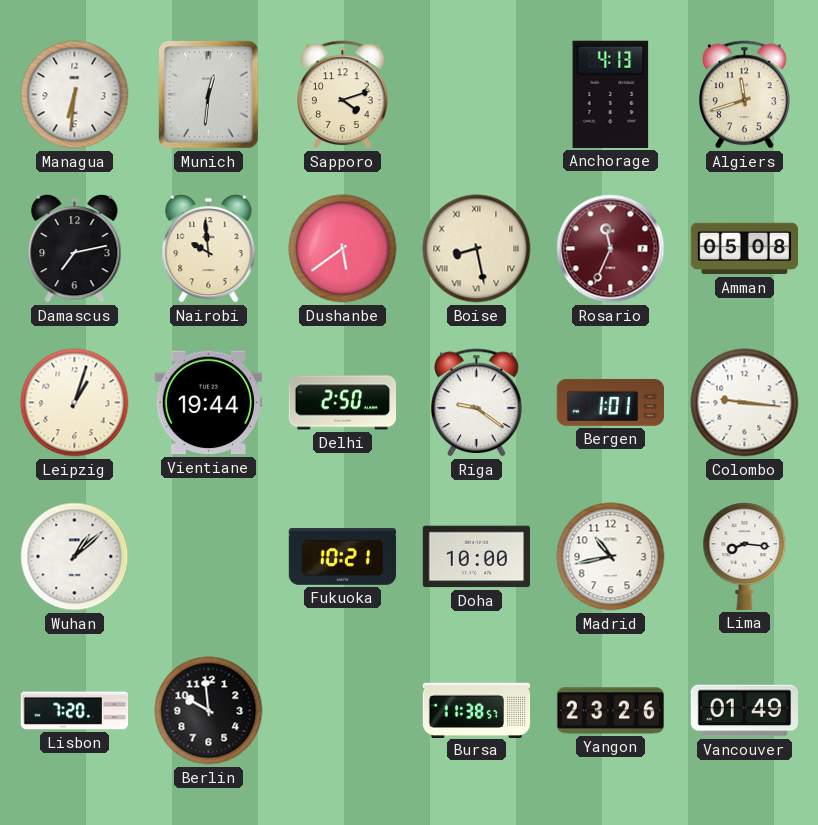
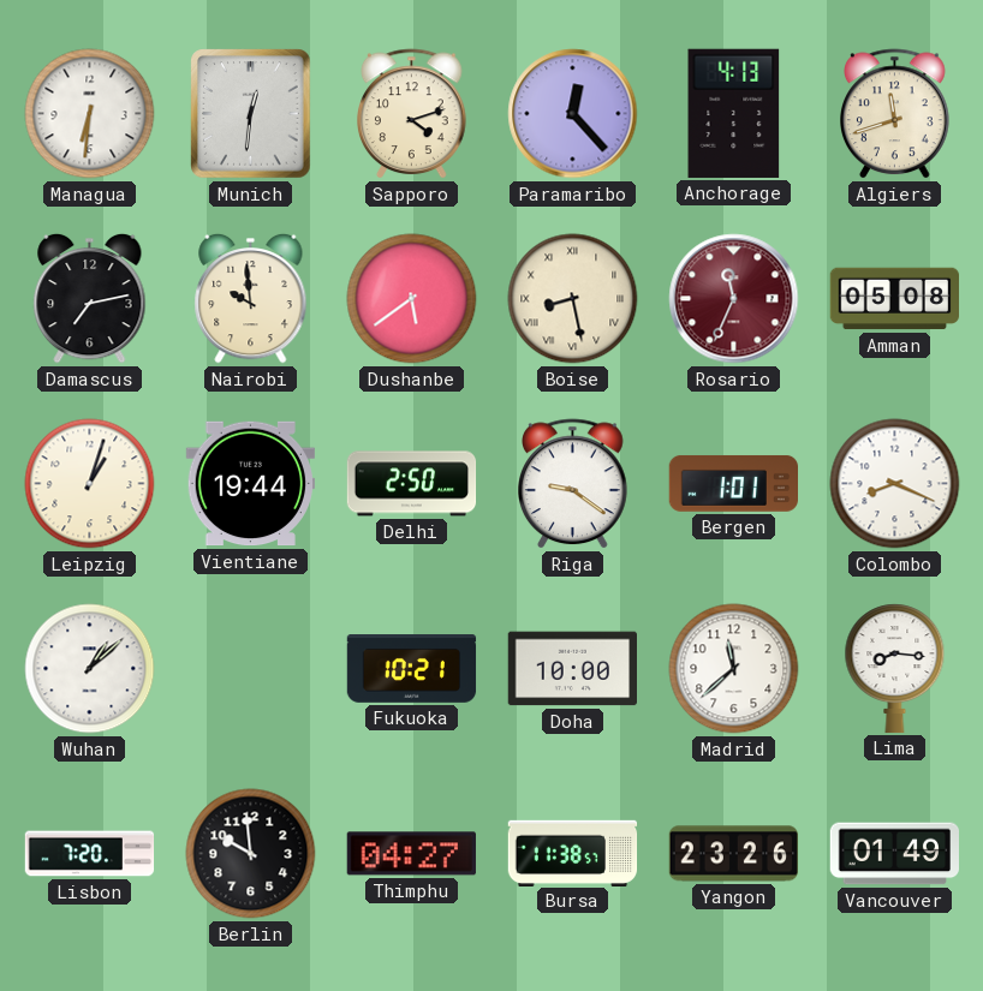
Paramaribo: none -> 12:23 (573, 114)
Colombo: 9:16 -> 8:19 (895, 484)
Madrid: 10:43 -> 11:38 (734, 669)
Thimphu: none -> 04:27 (411, 854)
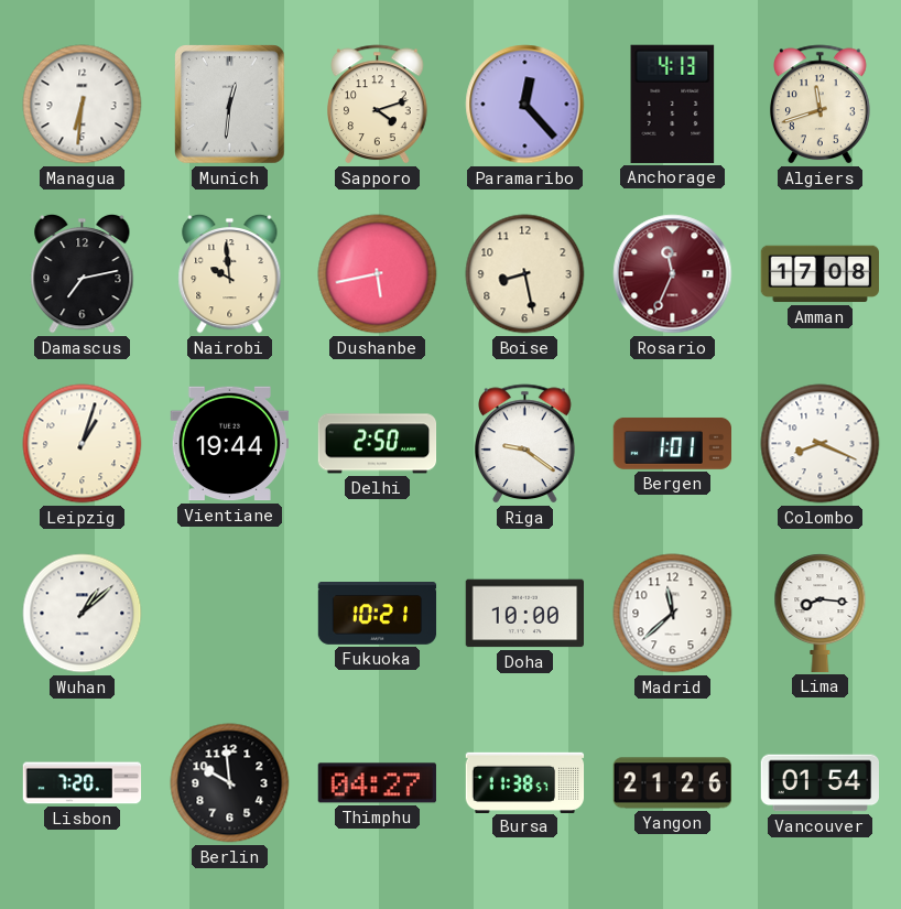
Dushanbe: 5:39 -> 5:43 (378, 274)
Boise numerals: Roman -> Arabic (525, 274)
Amman: 05:08 -> 17:08 (821, 274)
Yangon: 23:26 -> 21:26 (672, 783)
Vancouver: 01:49 -> 01:54 (821, 783)
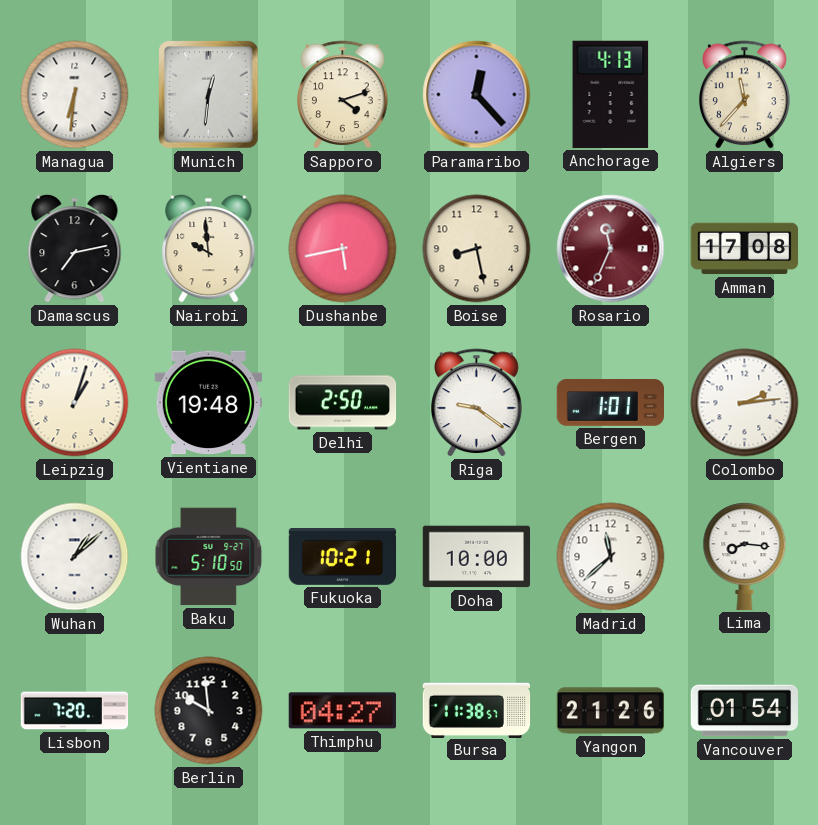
Algiers: 11:42 -> 11:37 (745, 95)
Vientiane: 19:44 -> 19:48 (208, 403)
Colombo: 8:19 -> 2:14 (745, 403)
Baku: none -> 5:10 (209, 557)
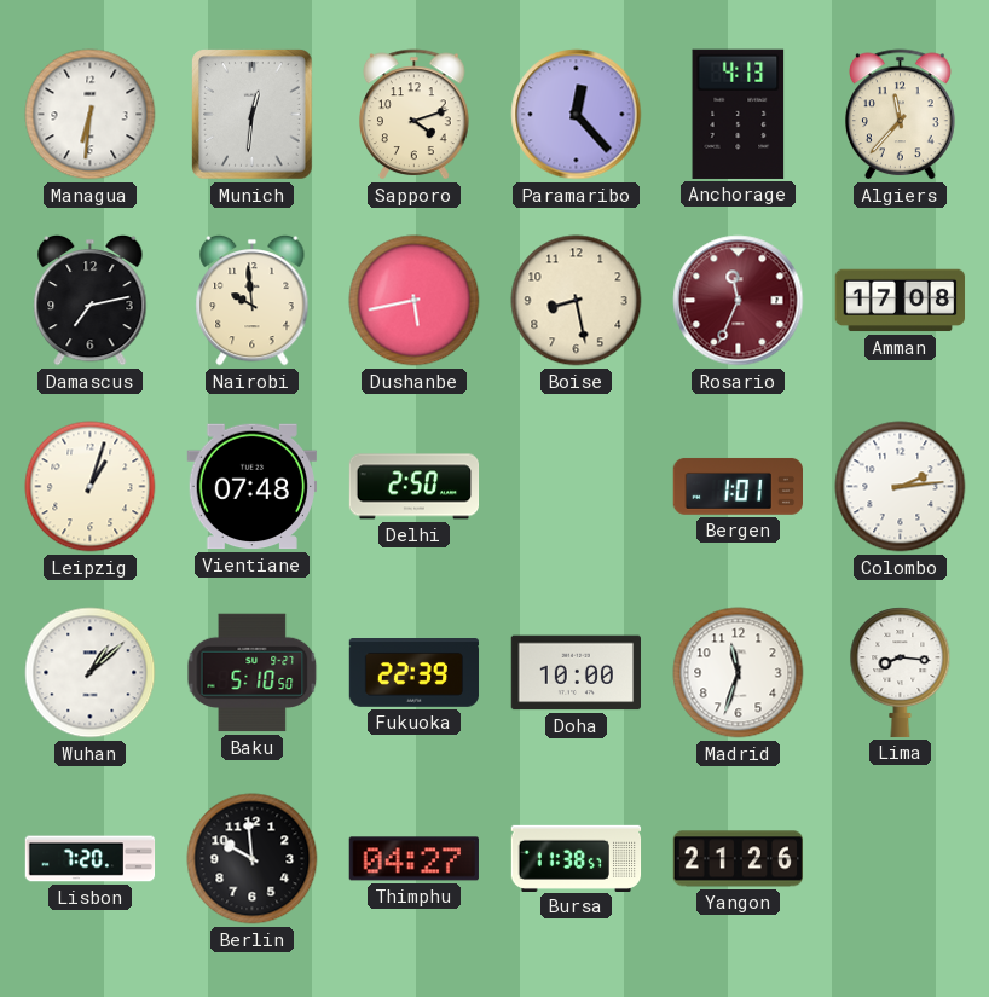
Vientiane: 19:48 -> 07:48 (251, 487)
Riga: 9:21 -> none (477, 403)
Fukuoka: 10:21 -> 22:39 (415, 673)
Madrid: 11:38 -> 11:33 (739, 673)
Vancouver: 01:54 -> none (745, 711)
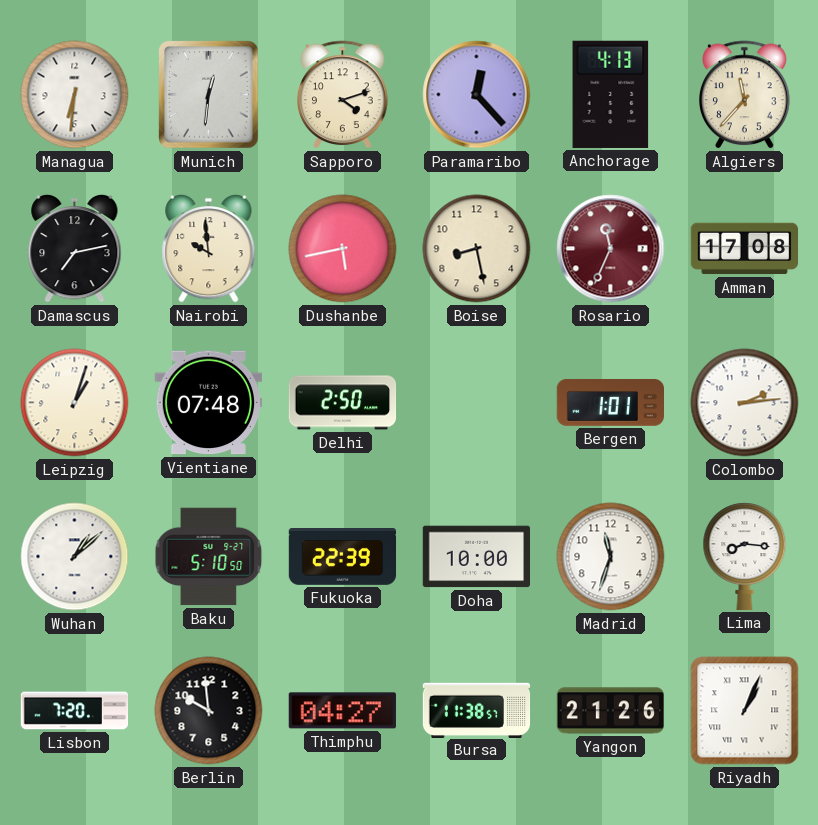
Riyadh: none -> 1:04 (745, 711)
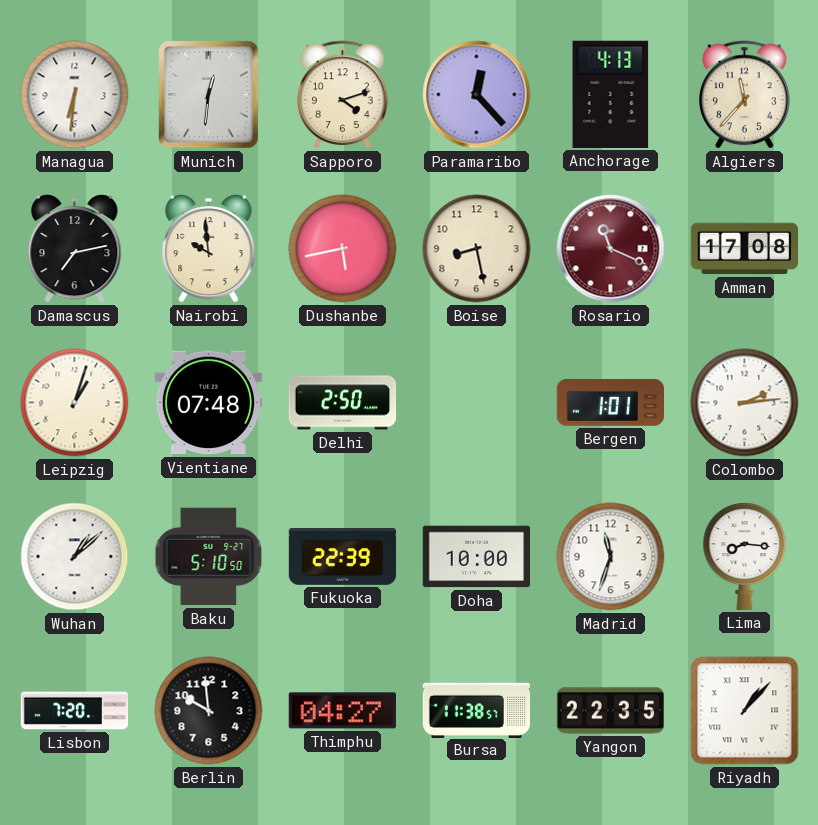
Rosario: 11:34 -> 11:19 (611, 249)
Yangon: 21:26 -> 22:35 (610, 711)
Riyadh: 1:04 -> 1:07 (745, 711)
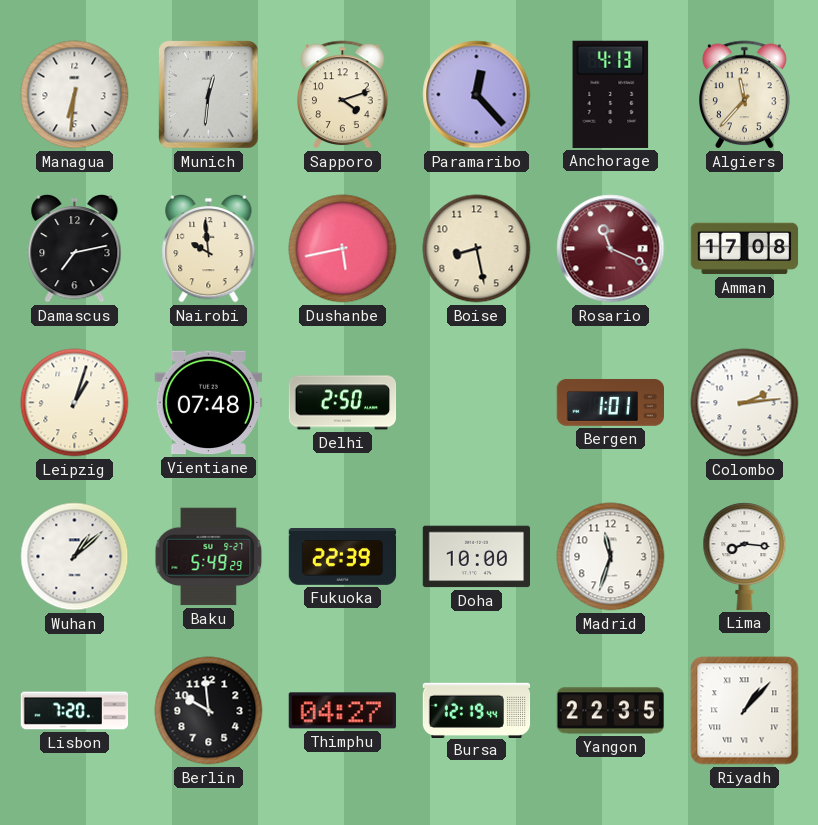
Baku: 5:10 -> 5:49 (209, 557)
Bursa: 11:38 -> 12:19 (477, 710)
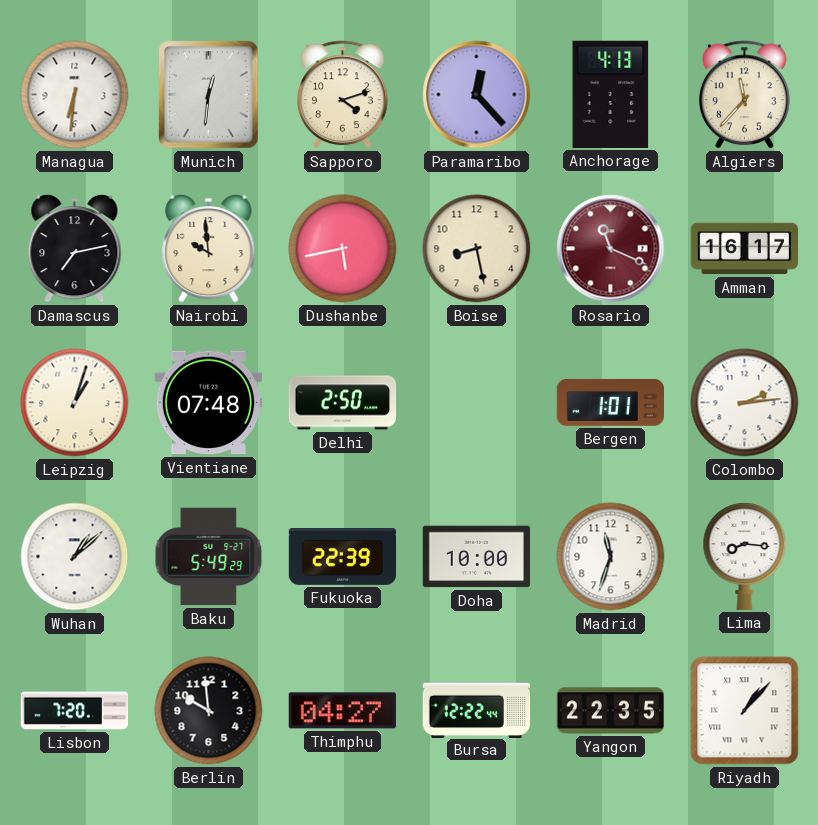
Amman: 17:08 -> 16:17 (745, 249)
Bursa: 12:19 -> 12:22 (477, 710)
